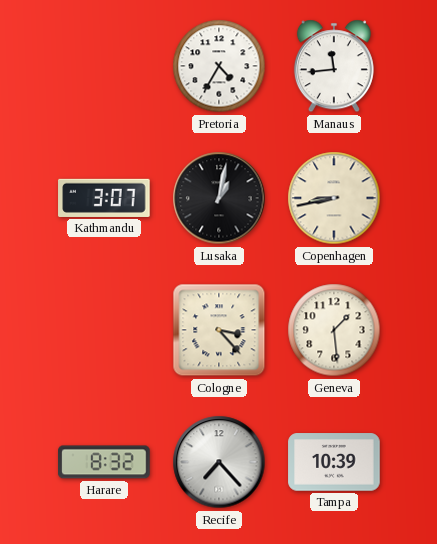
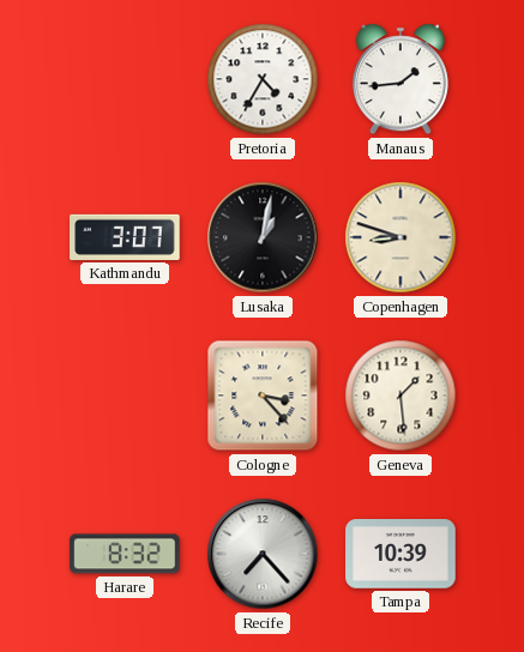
Manaus: 11:44 -> 1:44 (400, 79)
Copenhagen: 8:43 -> 8:48 (400, 237)
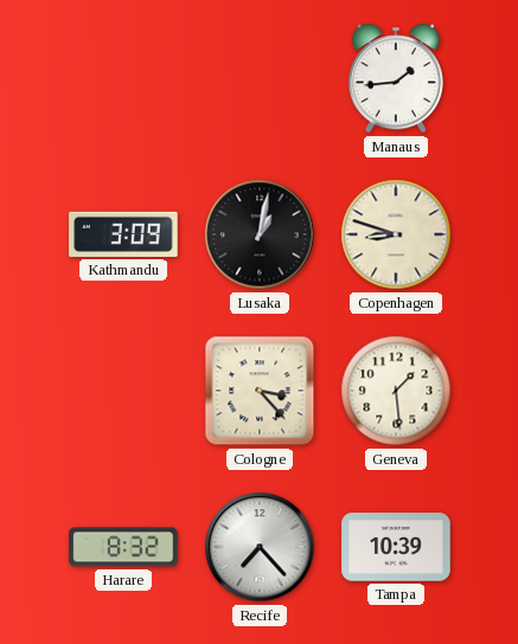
Pretoria: 4:35 -> none (263, 79)
Kathmandu: 3:07 -> 3:09 (123, 234)
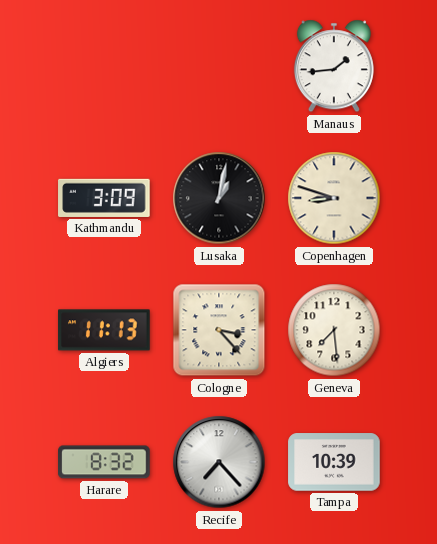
Algiers: none -> 11:13 (104, 330)
Geneva: 1:29 -> 7:29 (334, 330)
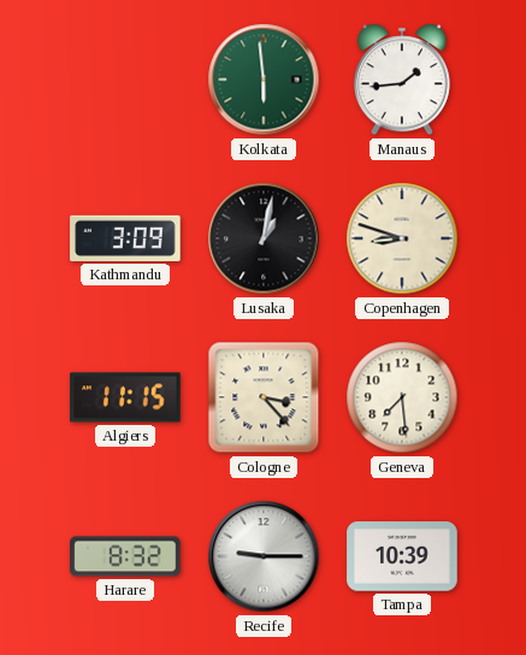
Kolkata: none -> 5:59 (264, 79)
Algiers: 11:13 -> 11:15 (125, 397)
Recife: 7:23 -> 9:15 (264, 556)
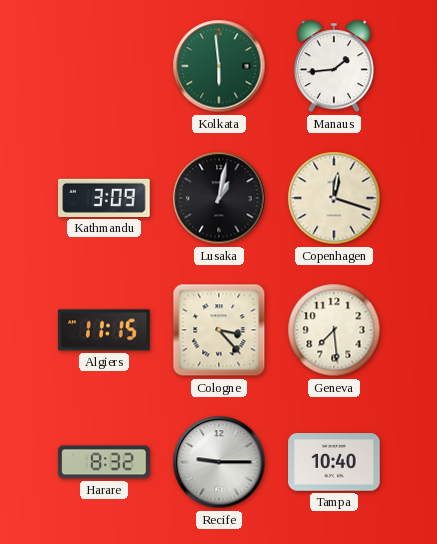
Copenhagen: 8:48 -> 12:18 (334, 198)
Tampa: 10:39 -> 10:40 (334, 462)
